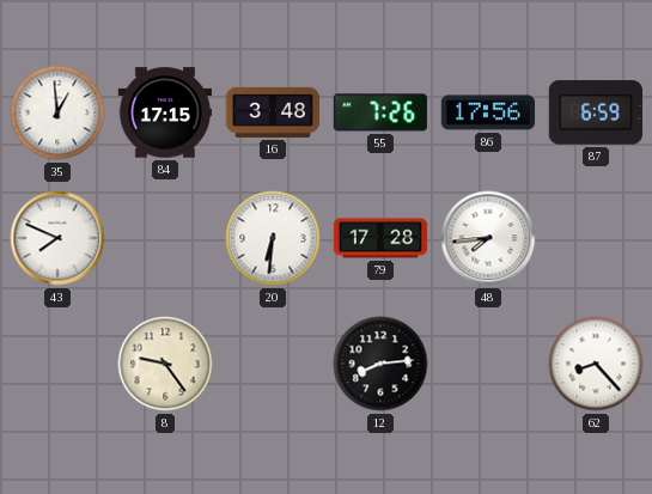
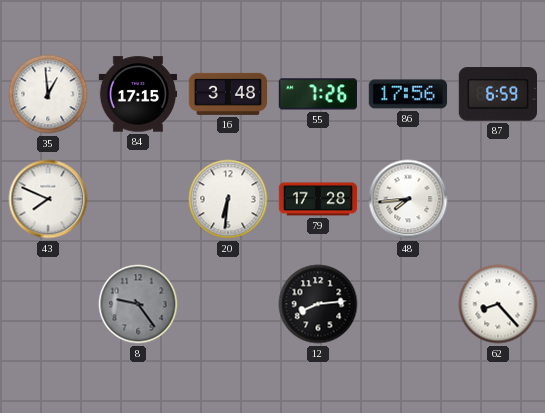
8 dial: cream -> grey (138, 304)
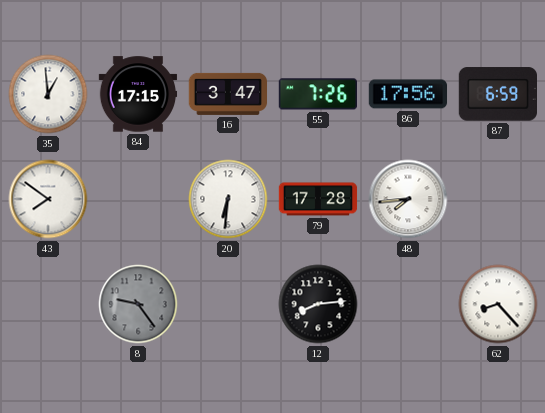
16: 3:48 -> 3:47 (228, 94)
43: 7:49 -> 7:51 (48, 199)
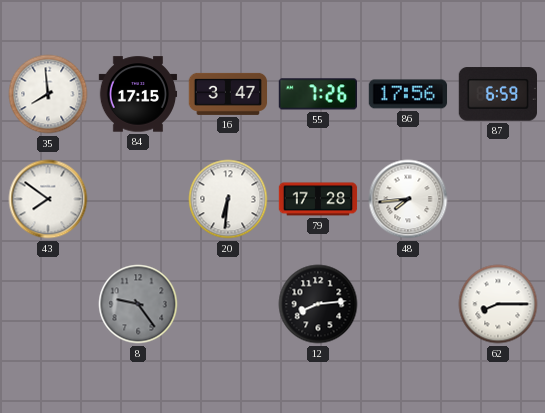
35: 12:59 -> 7:59 (48, 94)
62: 8:23 -> 8:15 (498, 304)
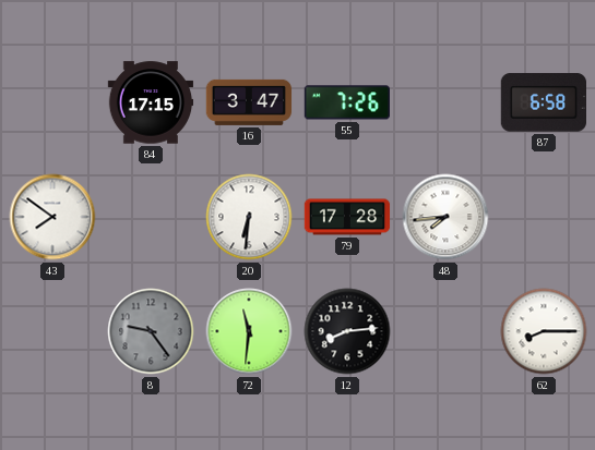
35: 7:59 -> none (48, 94)
86: 17:56 -> none (408, 94)
87: 6:59 -> 6:58 (543, 102)
72: none -> 11:31 (249, 331)
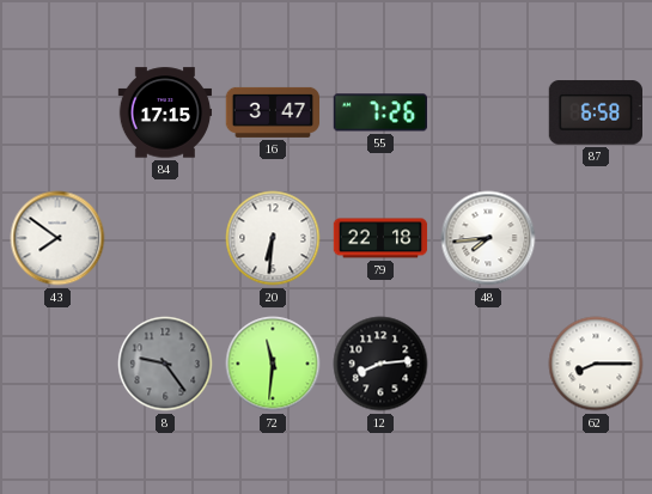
79: 17:28 -> 22:18 (380, 238)
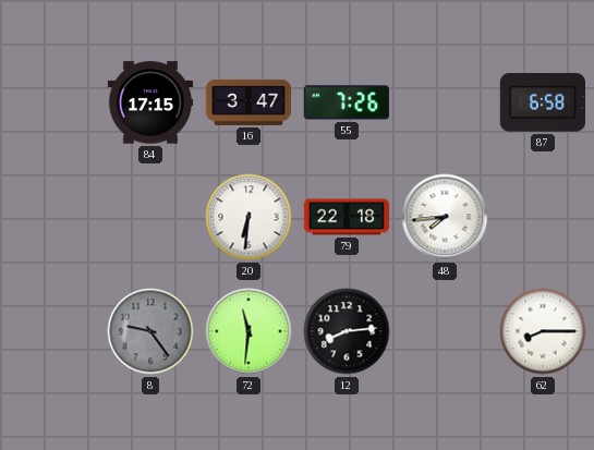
43: 7:51 -> none (57, 238)
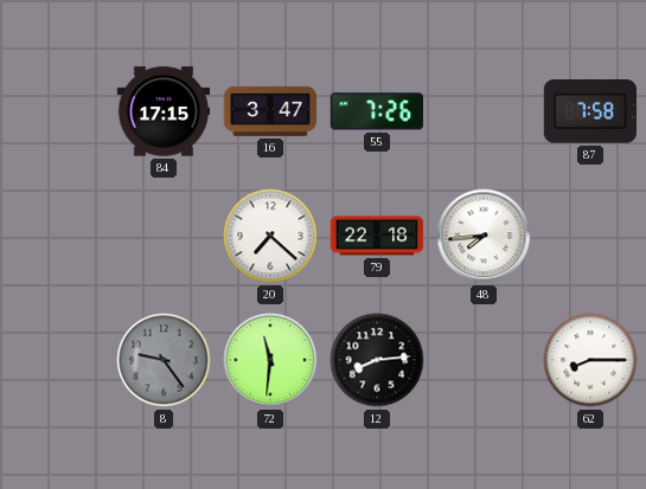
87: 6:58 -> 7:58 (589, 111)
20: 6:31 -> 7:22 (270, 236)
